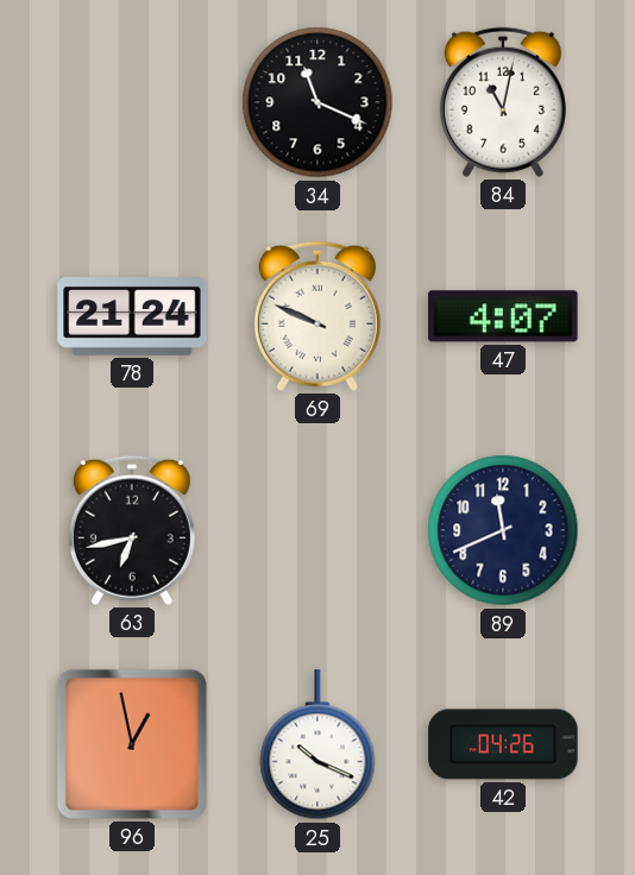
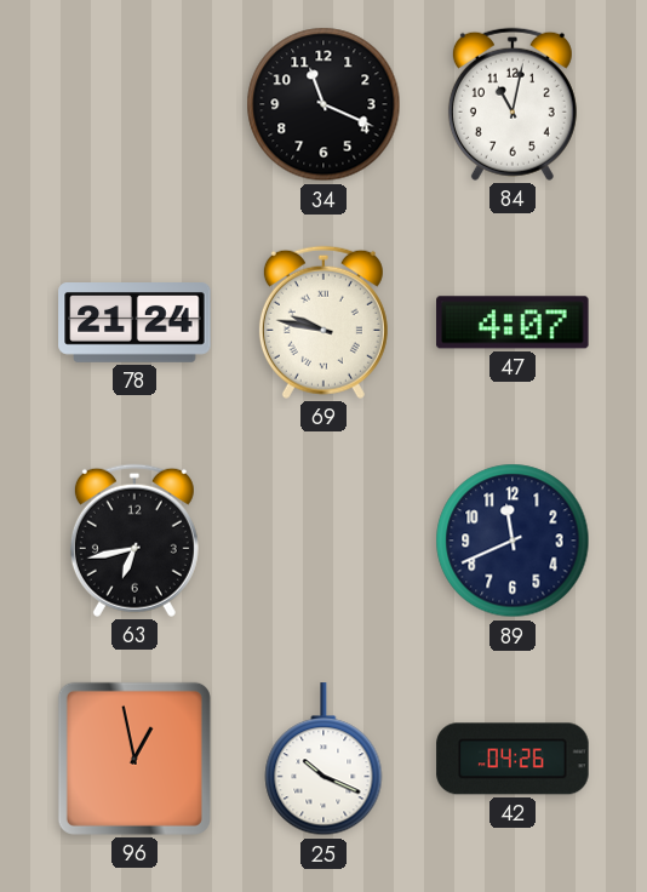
69: 9:49 -> 9:47 (323, 322)
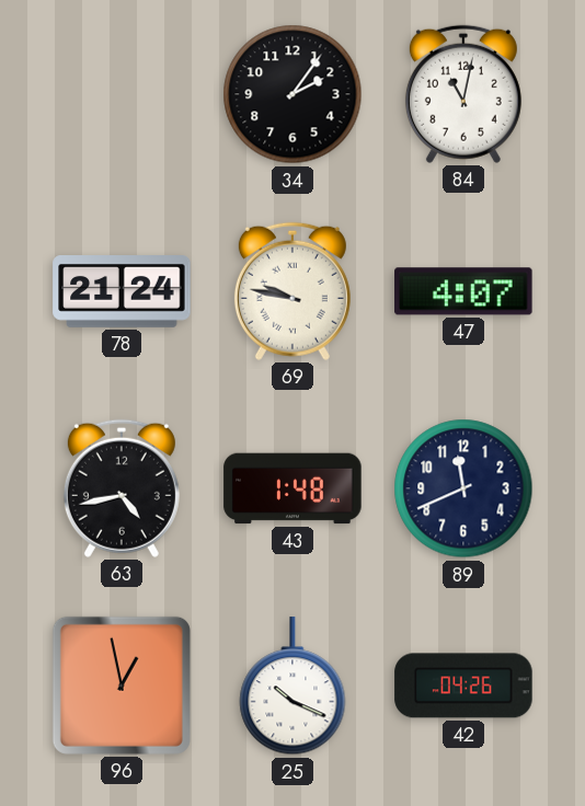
34: 11:19 -> 2:06 (292, 94)
63: 6:43 -> 4:43 (122, 488)
43: none -> 1:48 (292, 488)
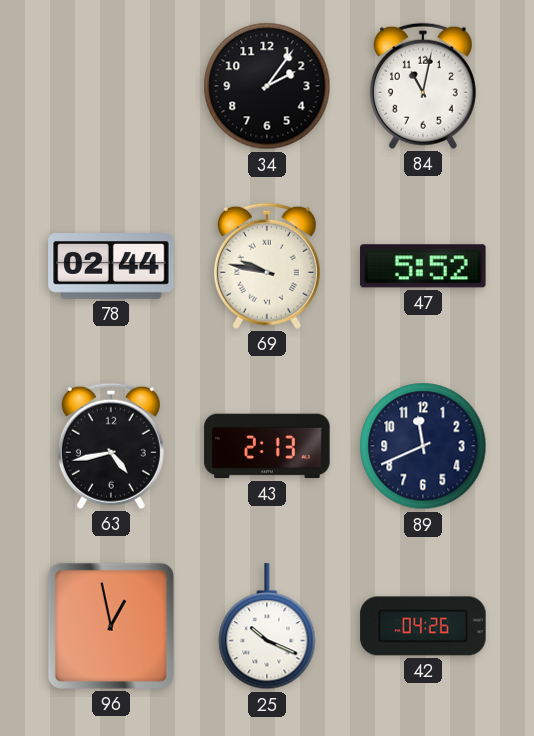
78: 21:24 -> 02:44 (111, 267)
47: 4:07 -> 5:52 (423, 266)
43: 1:48 -> 2:13 (267, 446)
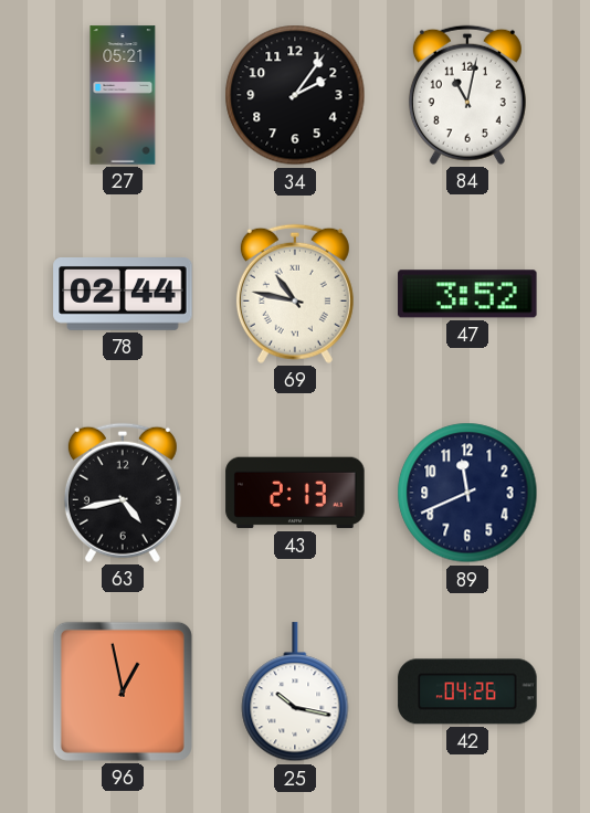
27: none -> 05:21 (123, 95)
69: 9:47 -> 10:47 (295, 294)
47: 5:52 -> 3:52 (467, 294)
25: 10:19 -> 10:17 (295, 693)
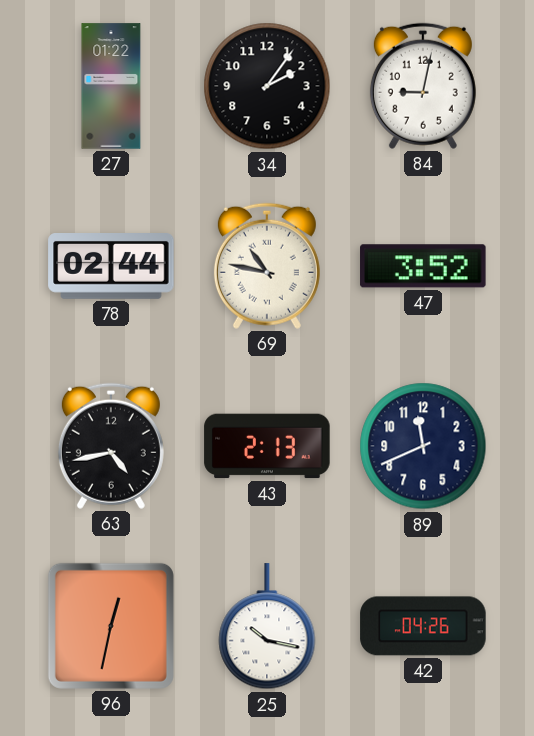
27: 05:21 -> 01:22 (111, 86)
84: 11:02 -> 9:02 (423, 86)
96: 12:58 -> 12:32 (111, 626)
